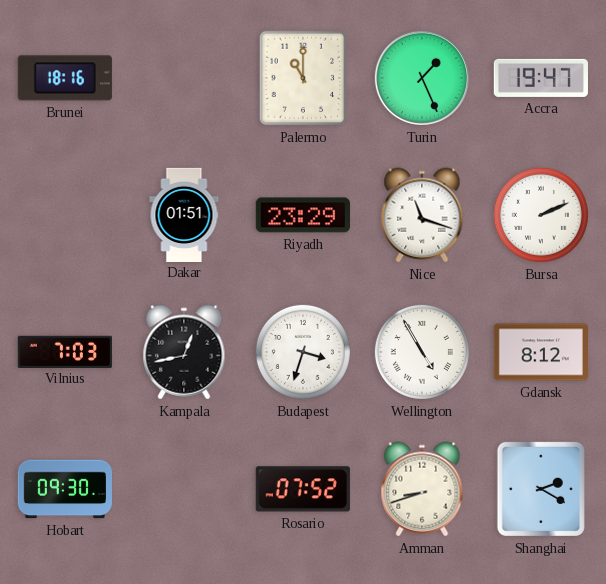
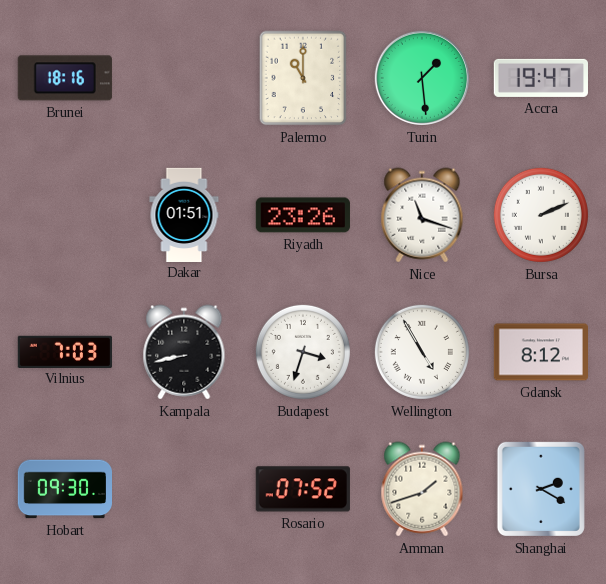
Turin: 1:26 -> 1:29 (422, 78)
Riyadh: 23:29 -> 23:26 (303, 215)
Kampala: 12:43 -> 8:43 (184, 352)
Amman: 8:42 -> 1:42 (422, 489)
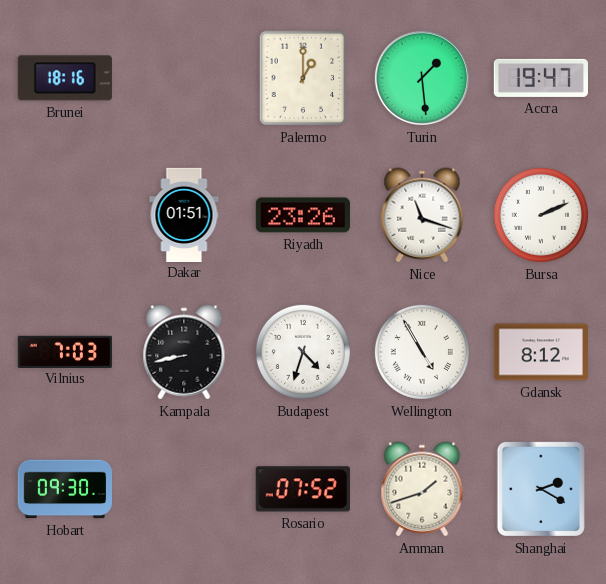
Palermo: 11:00 -> 1:00 (303, 78)
Budapest: 3:33 -> 4:33 (303, 352)
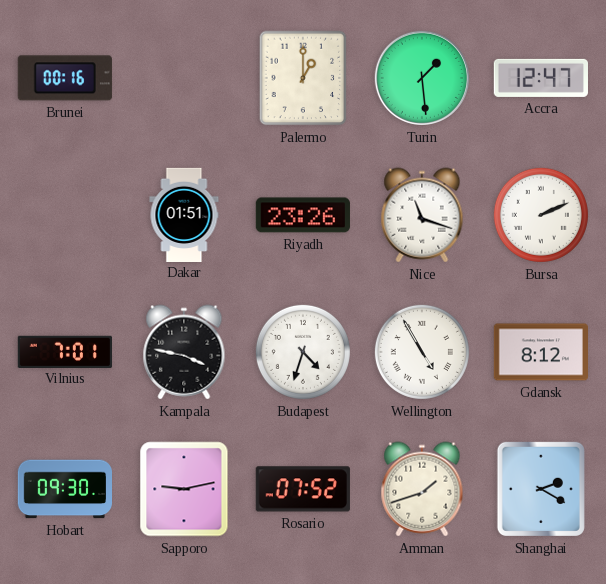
Brunei: 18:16 -> 00:16 (65, 78)
Accra: 19:47 -> 12:47 (541, 78)
Vilnius: 7:03 -> 7:01 (65, 351)
Kampala: 8:43 -> 3:47 (184, 352)
Sapporo: none -> 9:13 (184, 489)
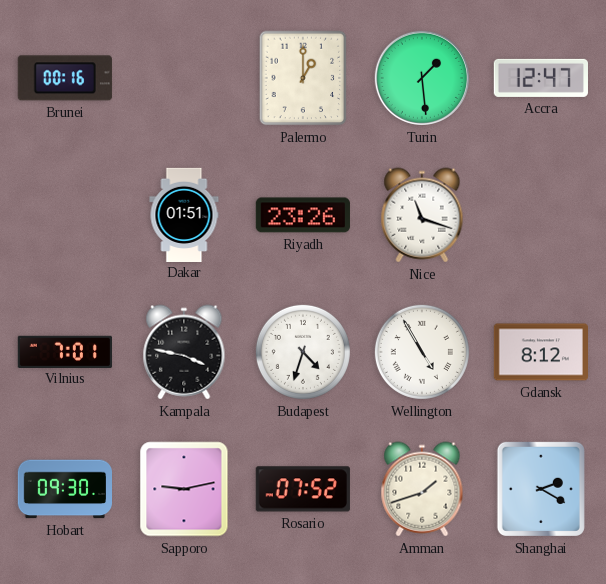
Bursa: 2:11 -> none (541, 215)
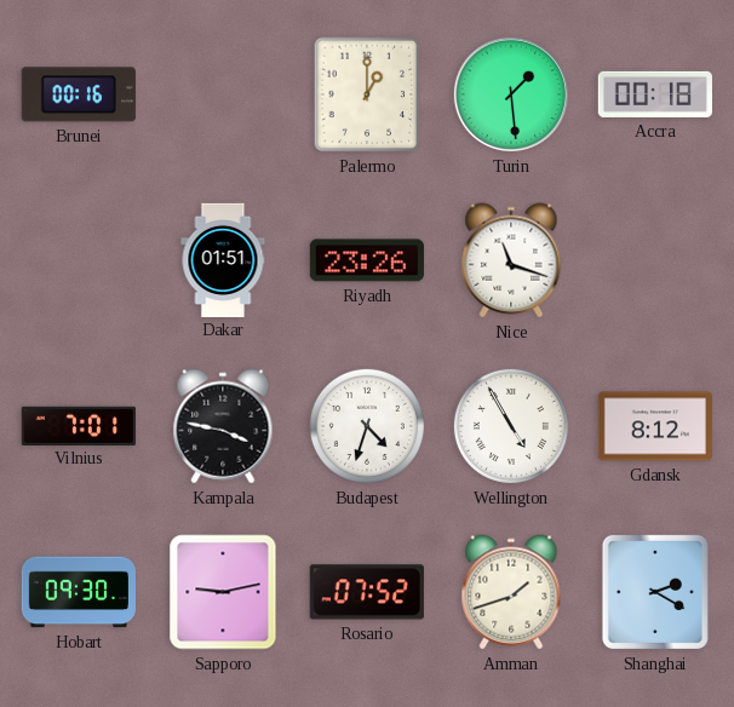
Accra: 12:47 -> 00:18 (655, 94)
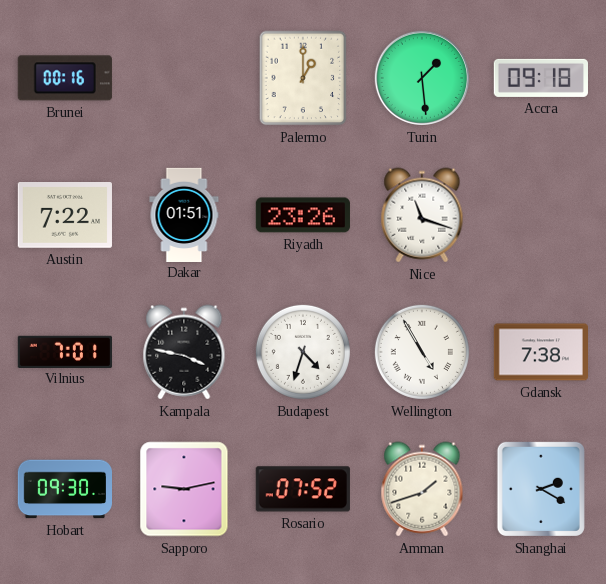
Accra: 00:18 -> 09:18 (541, 78)
Austin: none -> 7:22 (65, 216)
Gdansk: 8:12 -> 7:38 (540, 352)
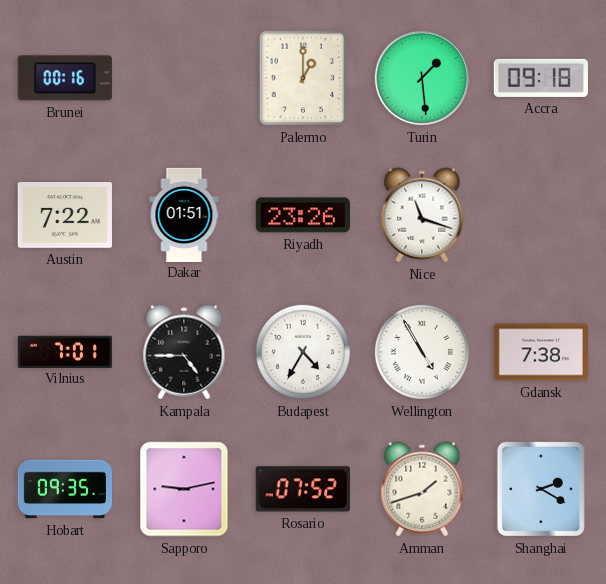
Kampala: 3:47 -> 4:45 (184, 352)
Budapest: 4:33 -> 4:35 (303, 352)
Hobart: 09:30 -> 09:35 (64, 489)
